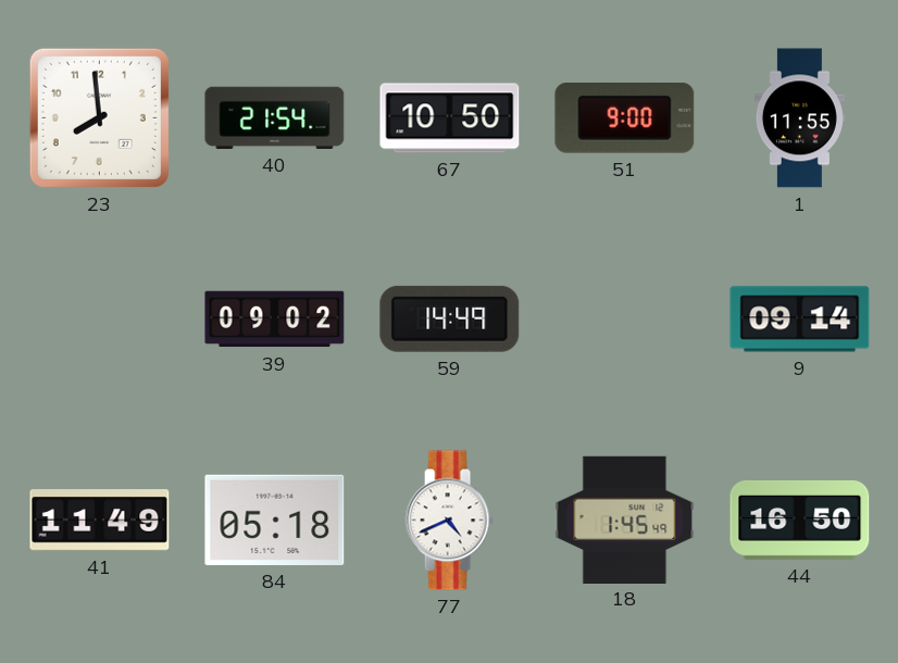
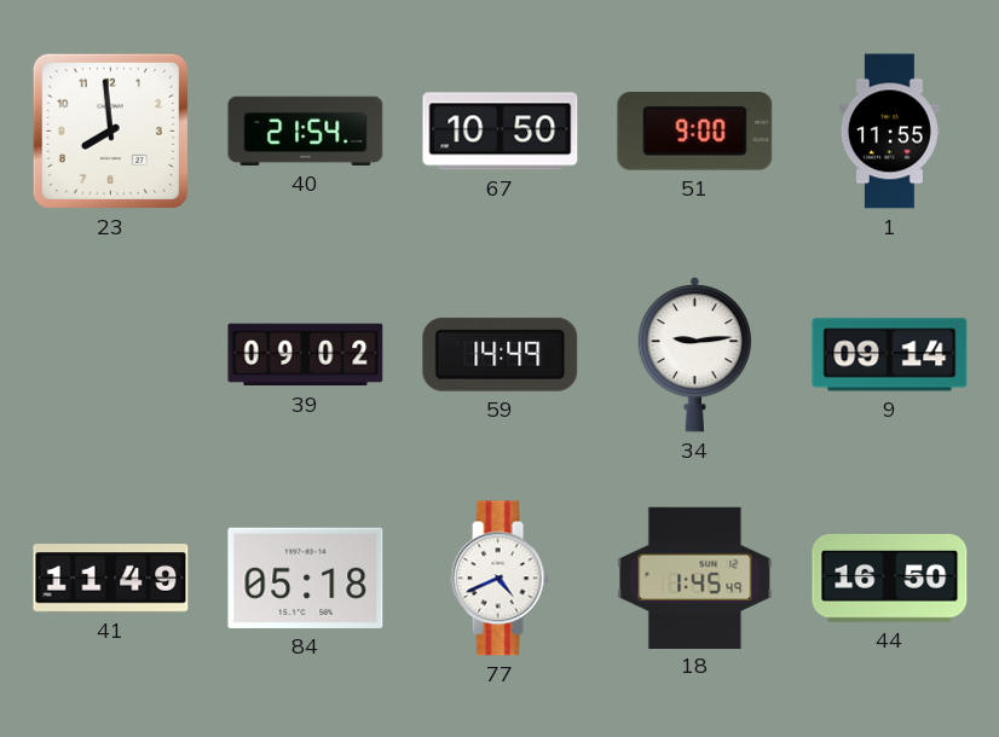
34: none -> 9:14 (694, 354)
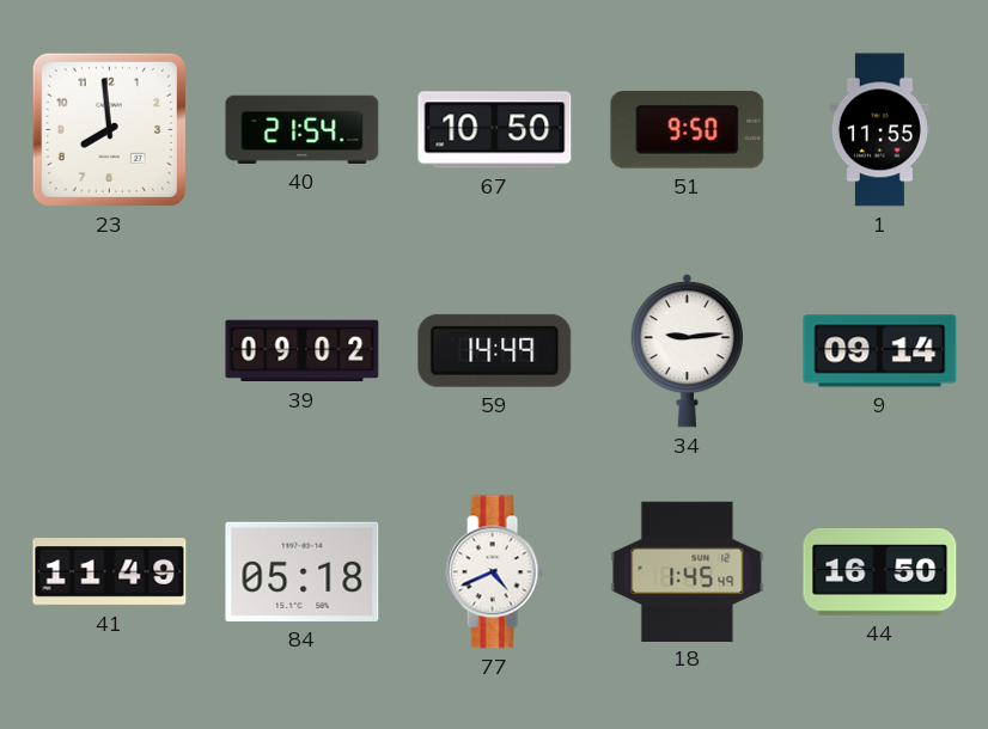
51: 9:00 -> 9:50 (688, 130)
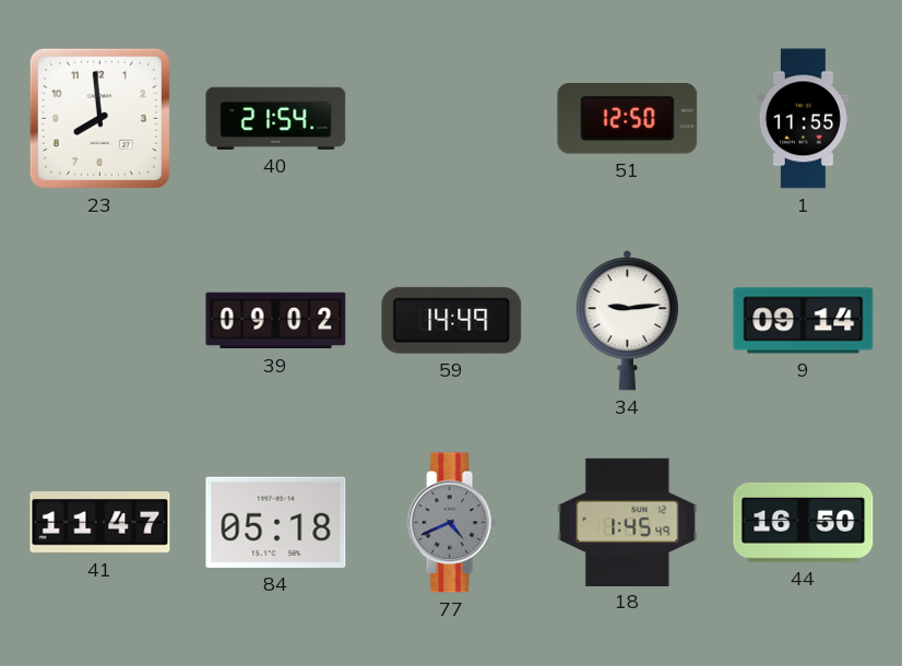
67: 10:50 -> none (495, 130)
51: 9:50 -> 12:50 (628, 119)
41: 11:49 -> 11:47 (100, 523)
77 dial: white -> grey (451, 523)
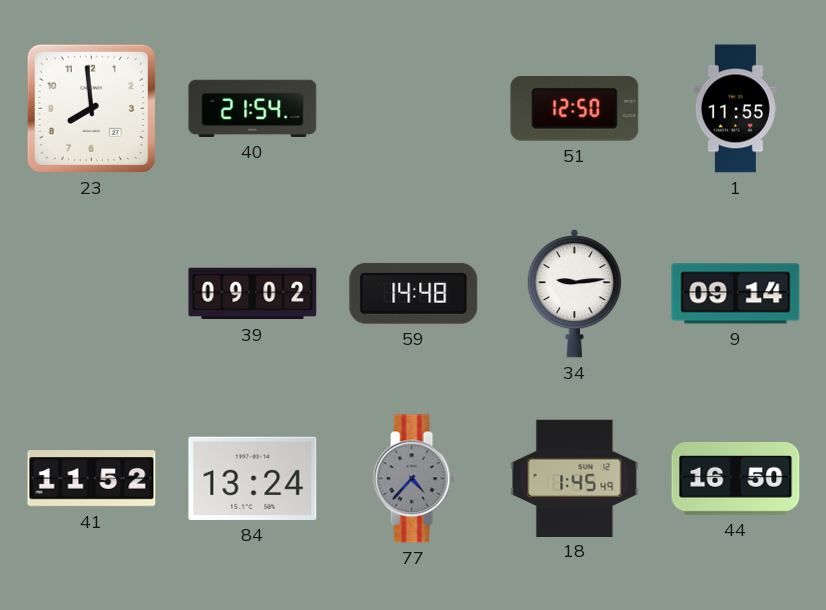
59: 14:49 -> 14:48 (414, 293)
41: 11:47 -> 11:52 (92, 479)
84: 05:18 -> 13:24 (253, 478)
77: 4:41 -> 4:37 (413, 479)
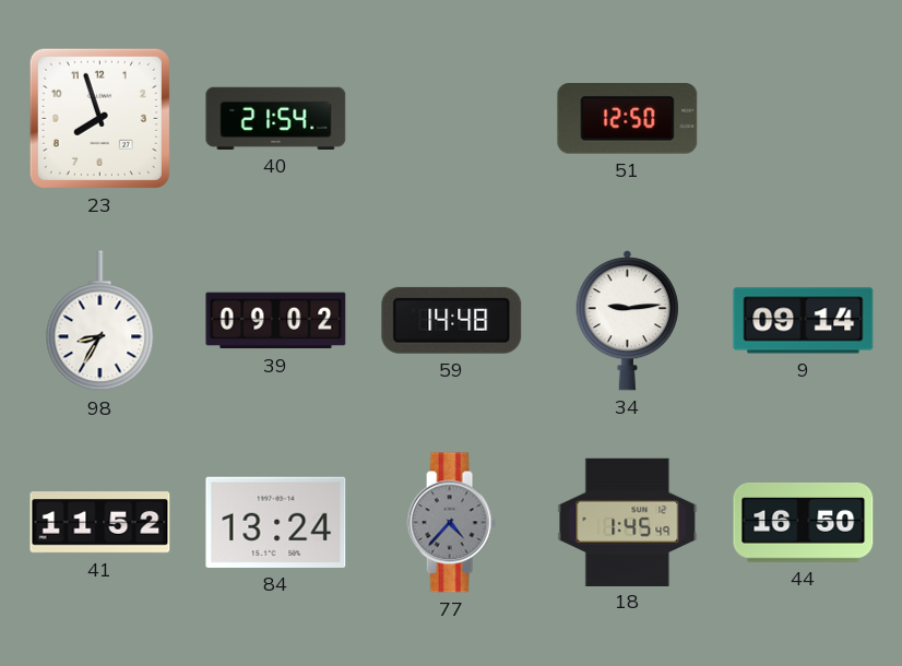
23: 7:59 -> 7:57 (99, 118)
1: 11:55 -> none (735, 109)
98: none -> 8:35 (100, 321)
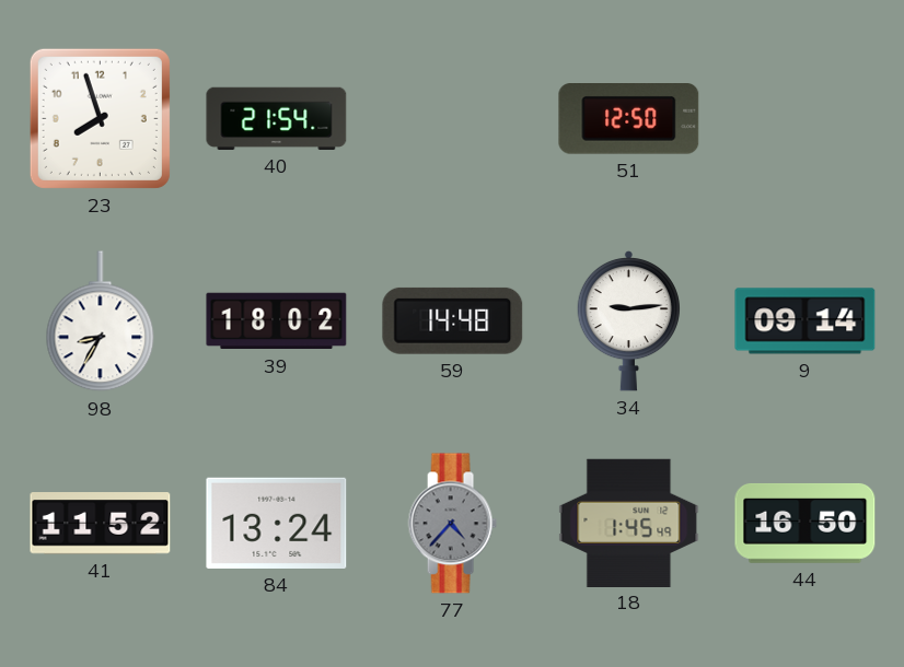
39: 09:02 -> 18:02 (277, 321)
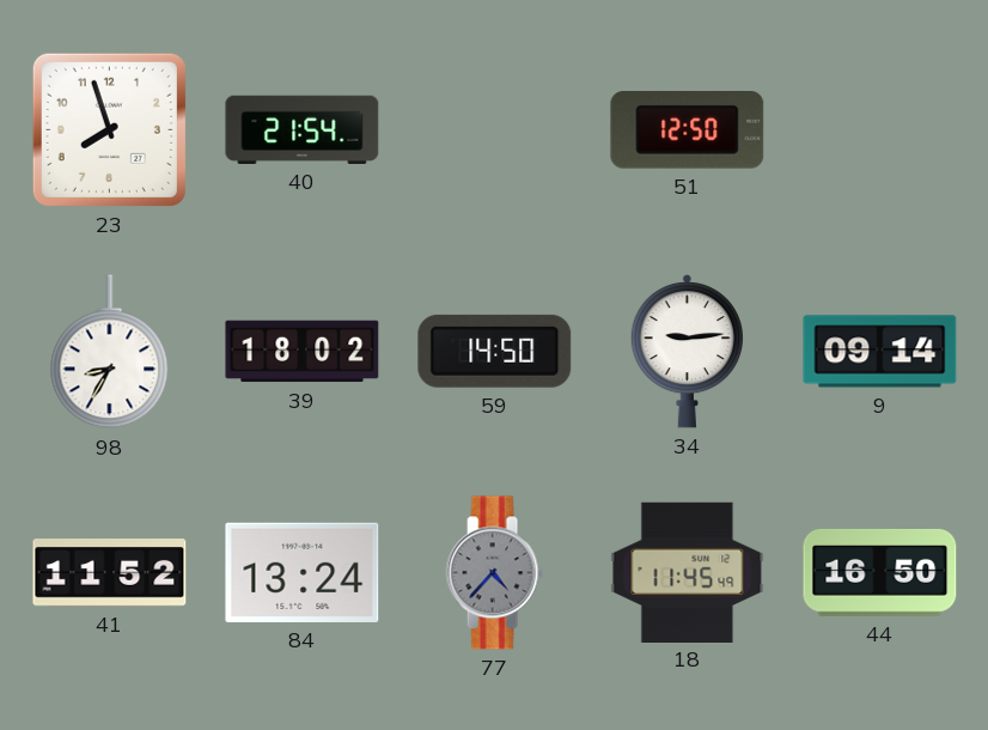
59: 14:48 -> 14:50 (495, 351)
18: 1:45 -> 11:45 (688, 572)
